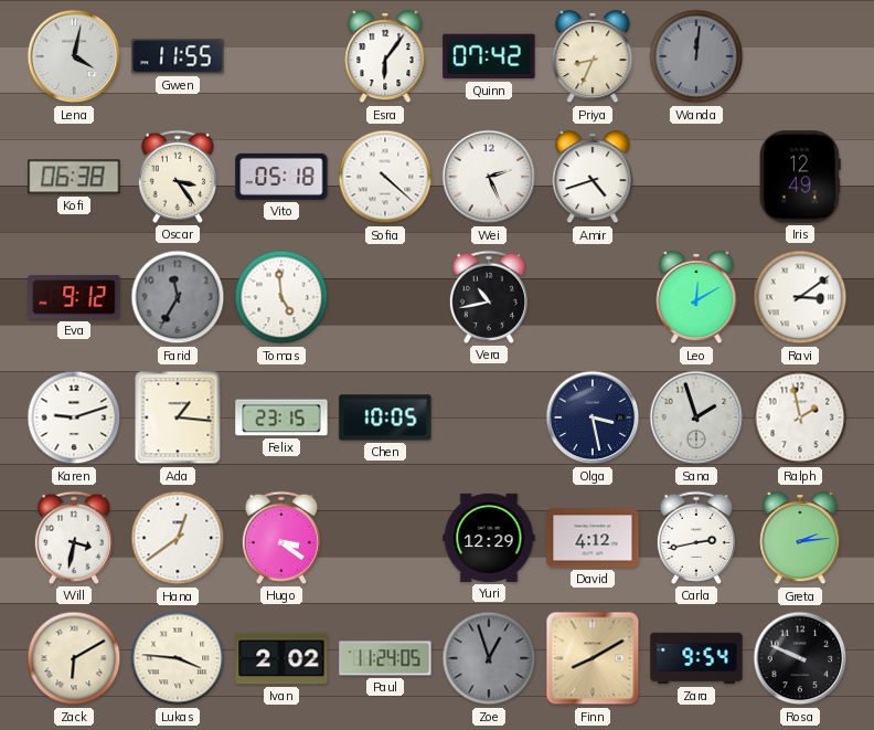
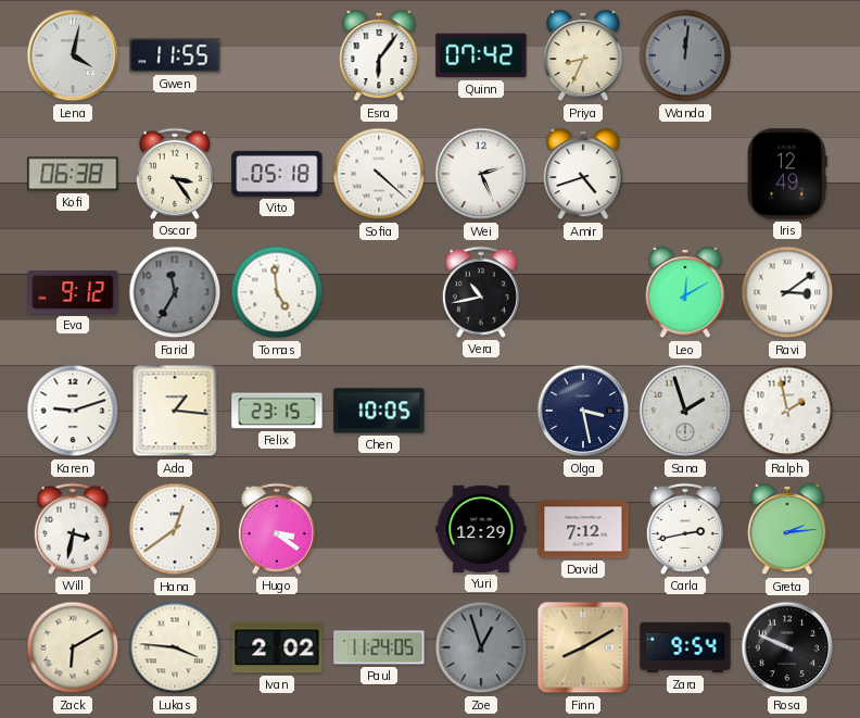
David: 4:12 -> 7:12 (583, 529)
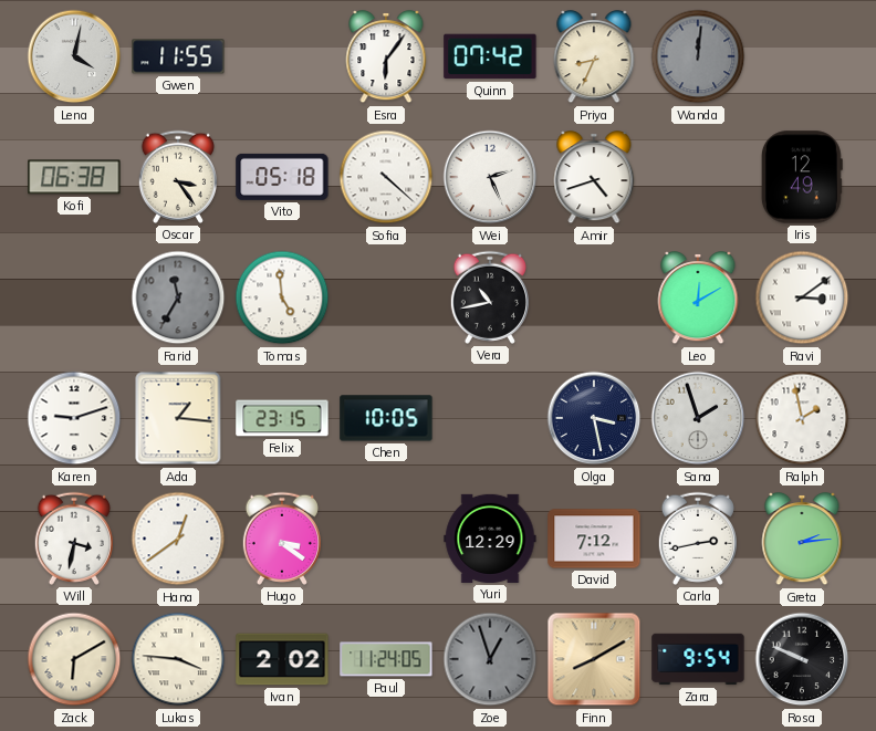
Eva: 9:12 -> none (73, 292)
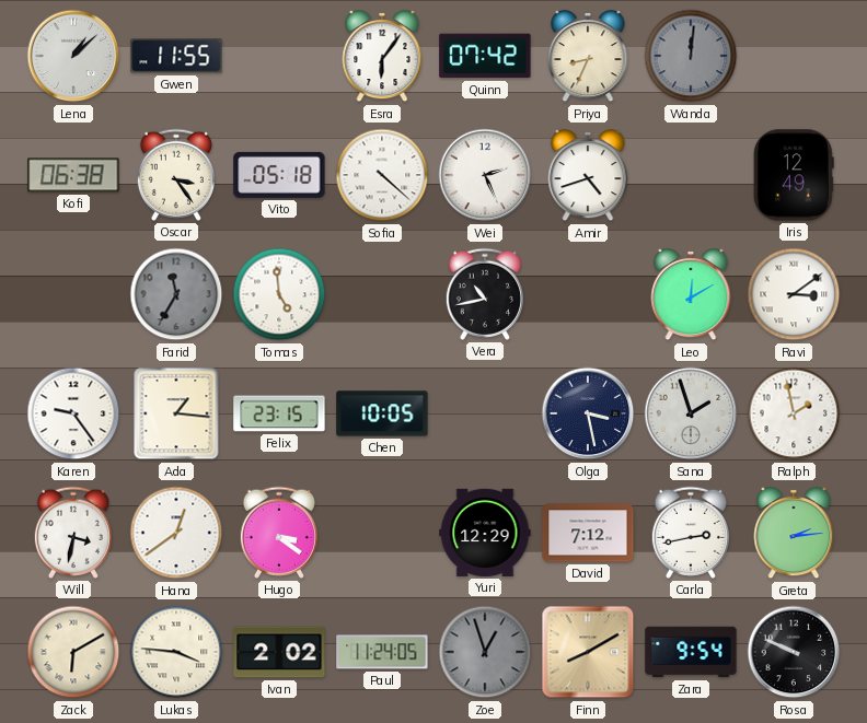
Lena: 4:02 -> 1:08 (73, 56)
Karen: 9:12 -> 9:24 (73, 413)
